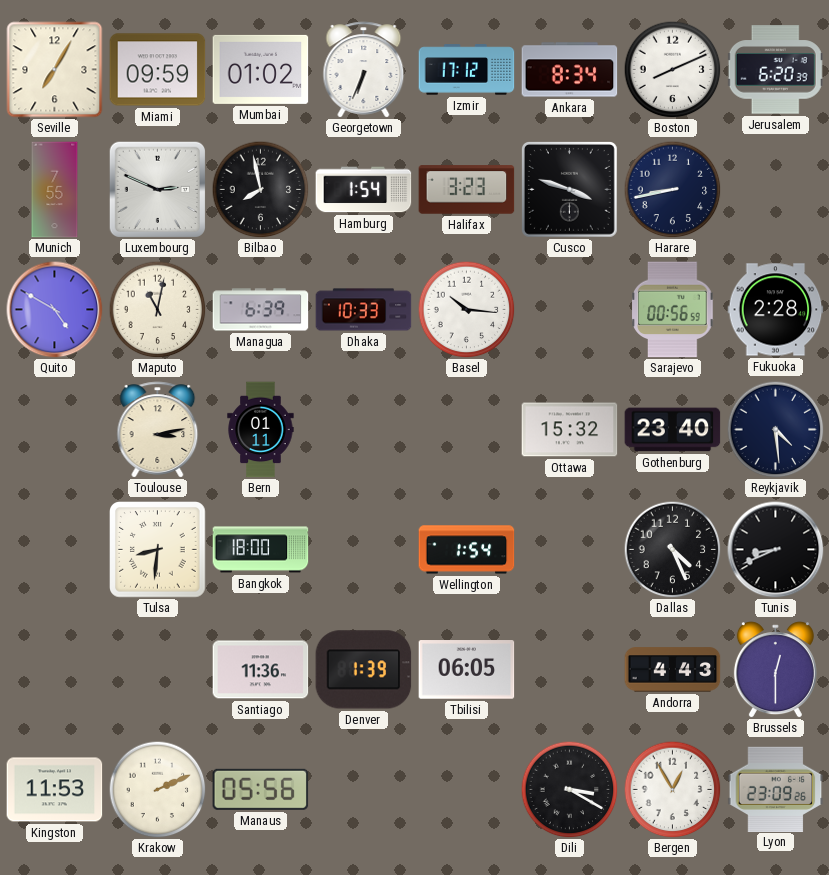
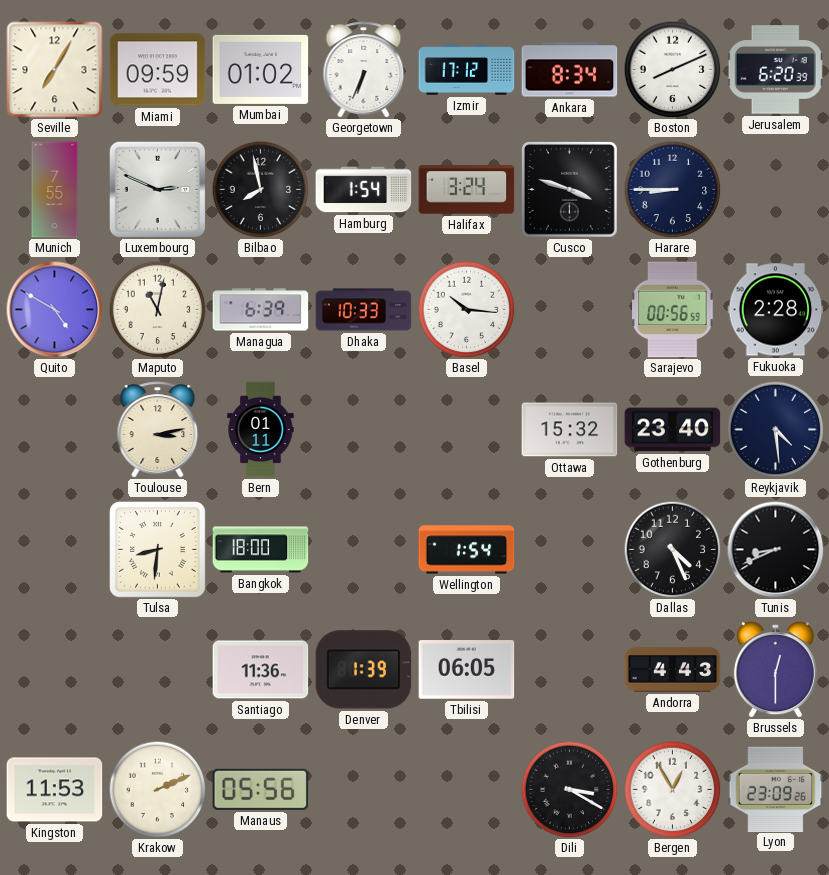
Halifax: 3:23 -> 3:24 (467, 190)
Harare: 8:43 -> 8:45 (672, 189)
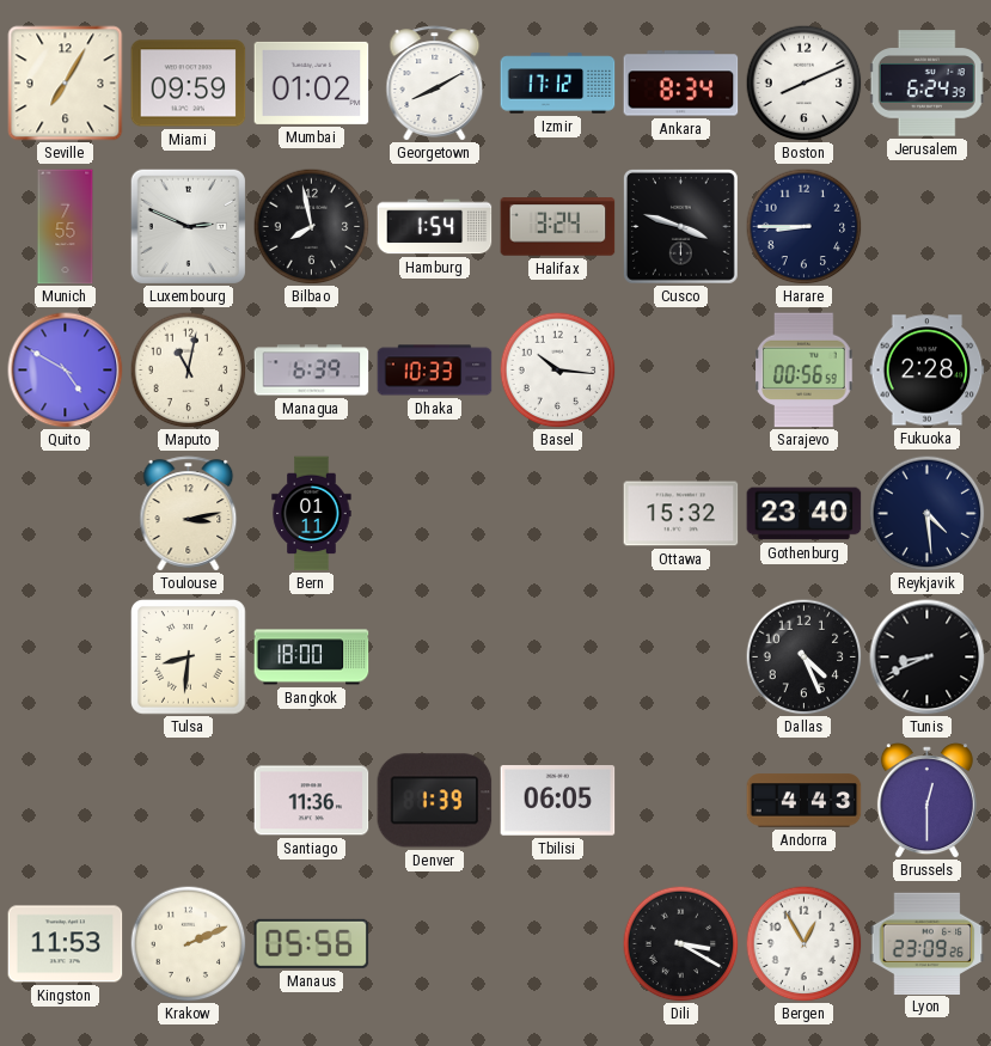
Georgetown: 6:34 -> 8:10 (435, 84)
Jerusalem: 6:20 -> 6:24 (926, 84)
Wellington: 1:54 -> none (467, 550)
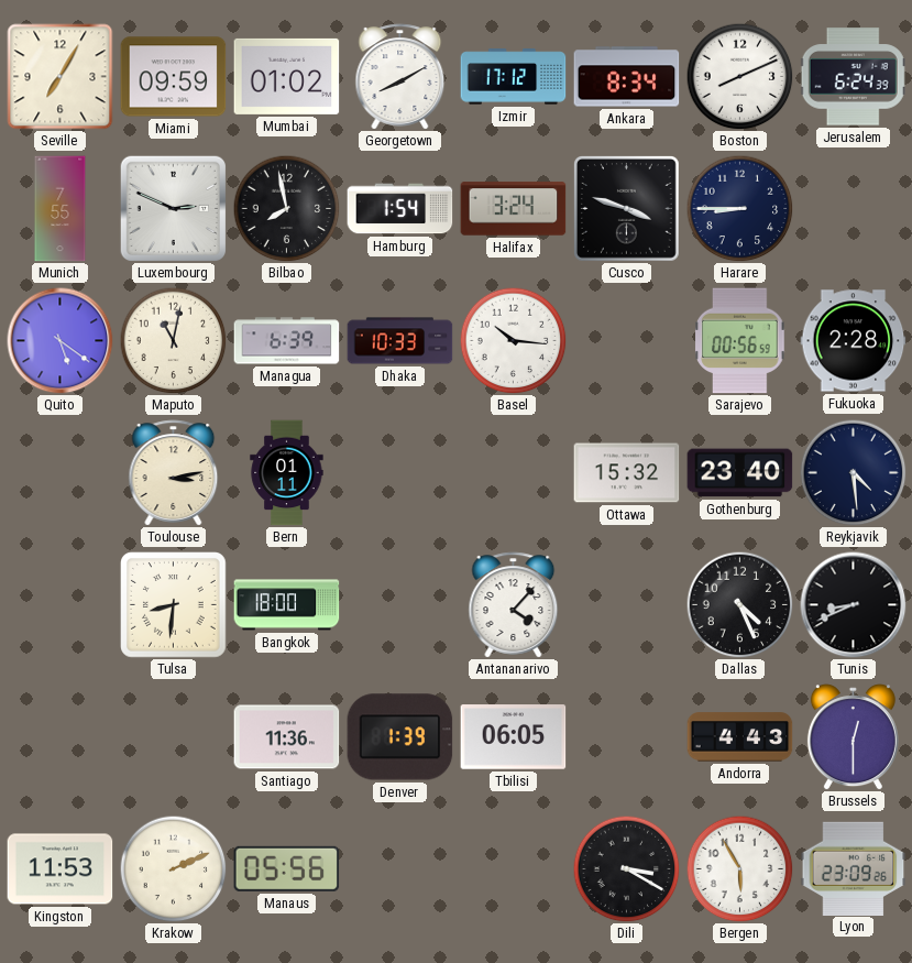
Quito: 4:50 -> 5:21 (61, 341)
Antananarivo: none -> 4:07 (514, 605)
Bergen: 12:55 -> 5:55 (739, 868)
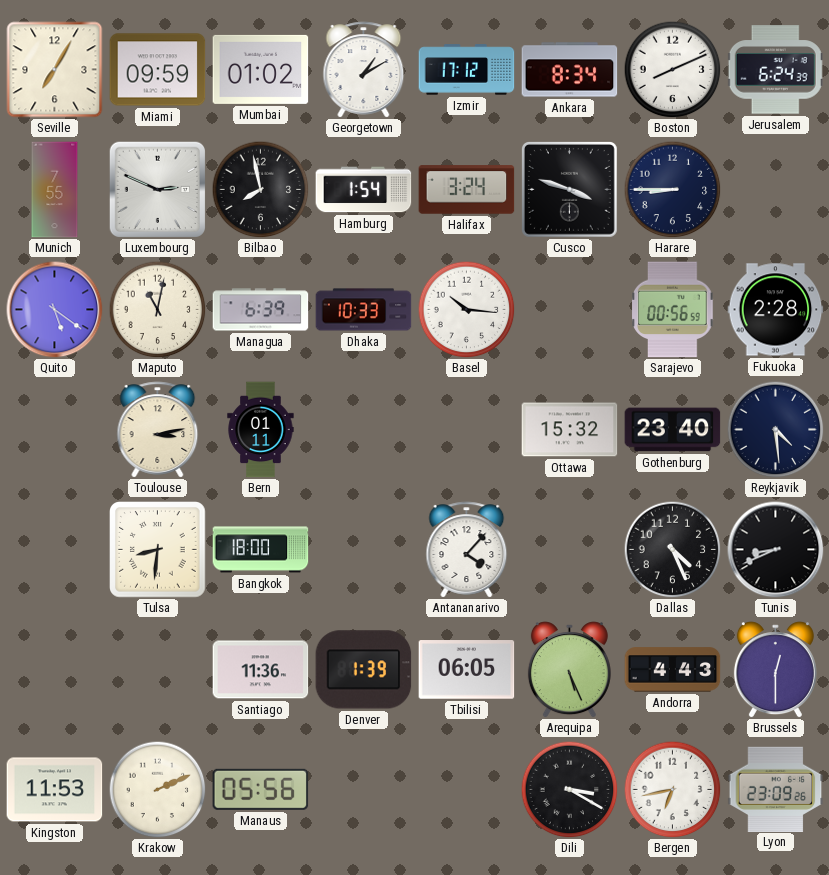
Georgetown: 8:10 -> 1:10 (364, 70)
Arequipa: none -> 5:26 (569, 670)
Bergen: 5:55 -> 6:43 (672, 789)
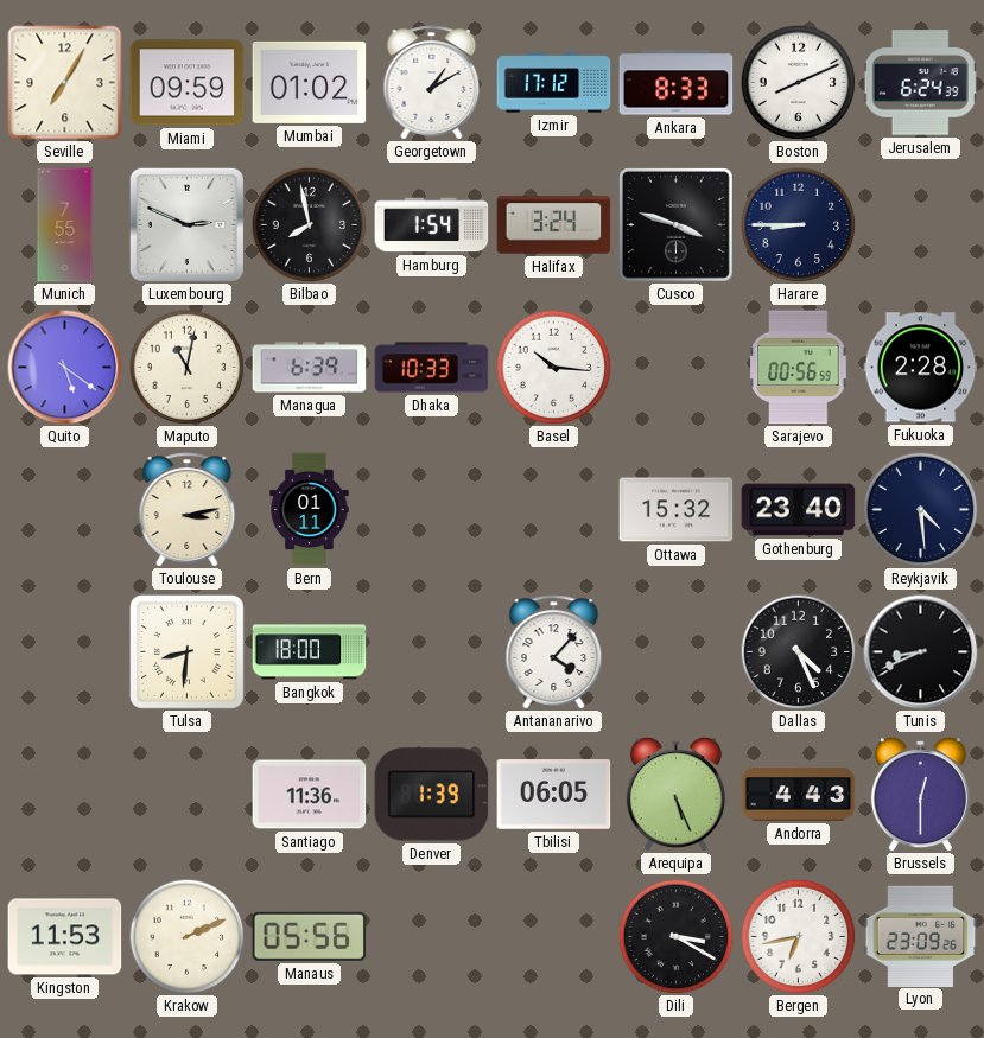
Ankara: 8:34 -> 8:33 (677, 83)
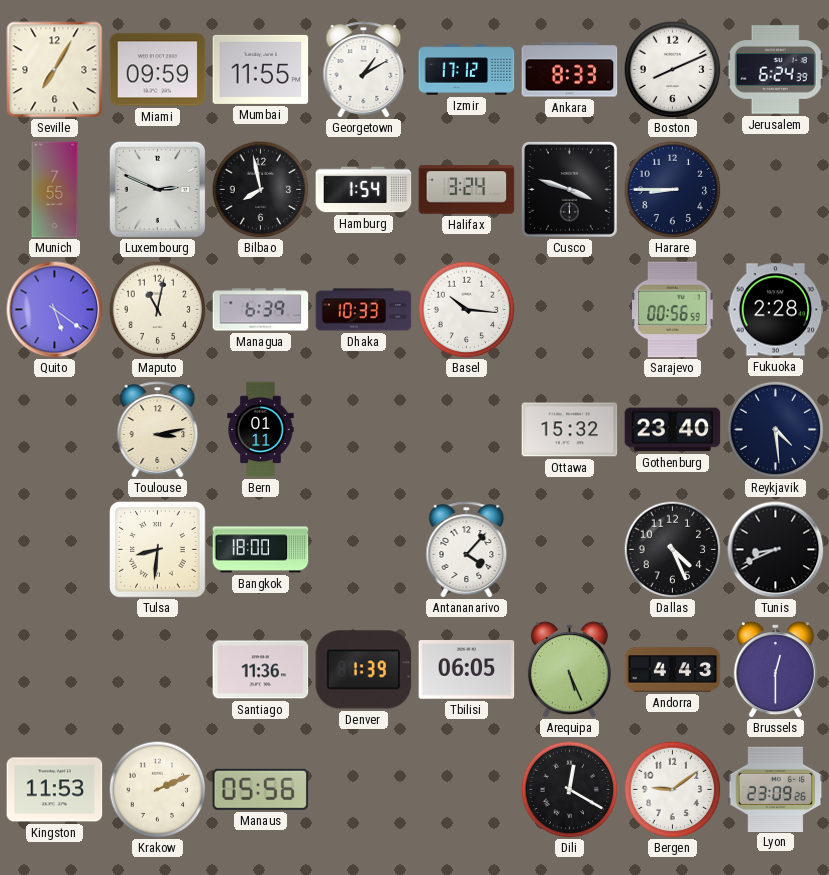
Mumbai: 01:02 -> 11:55 (261, 69)
Dili: 3:20 -> 12:20 (569, 789)
Bergen: 6:43 -> 9:09 (672, 789)
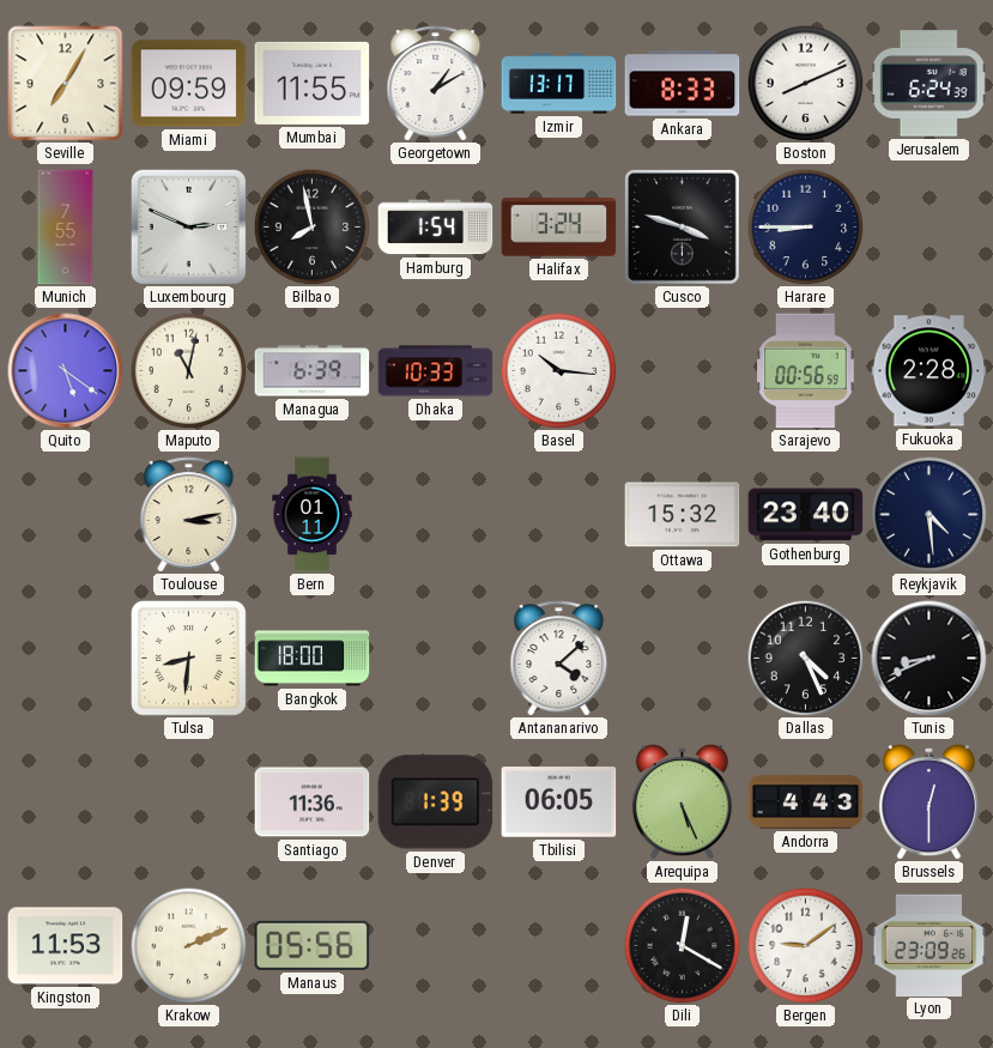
Izmir: 17:12 -> 13:17 (559, 84)
Antananarivo: 4:07 -> 4:08 (559, 659)
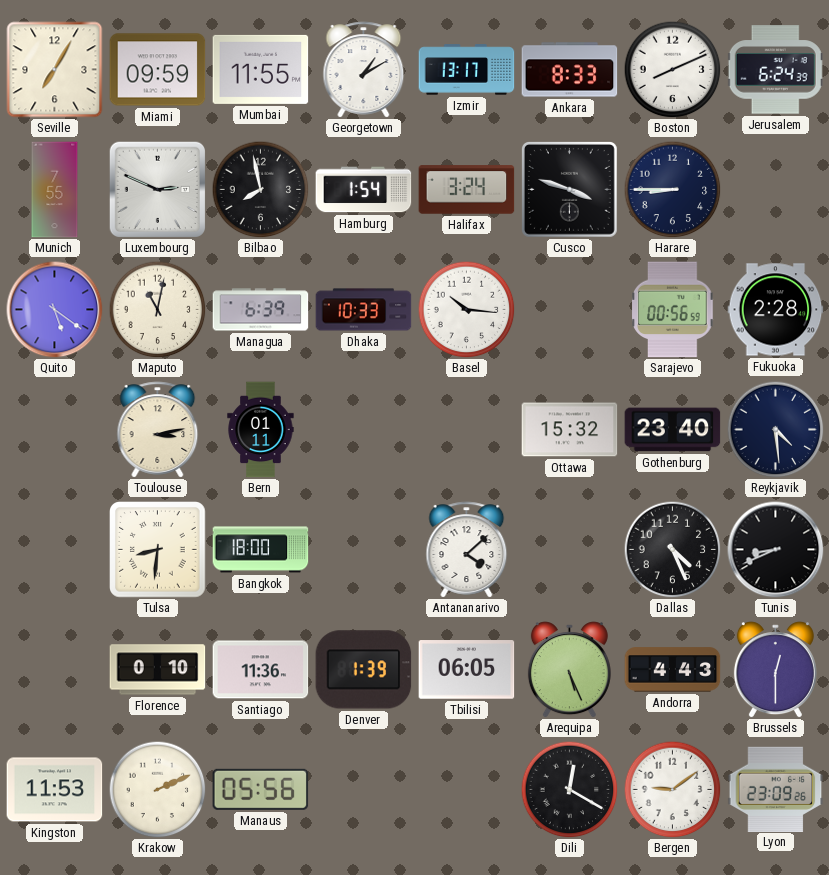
Florence: none -> 0:10 (158, 670)
